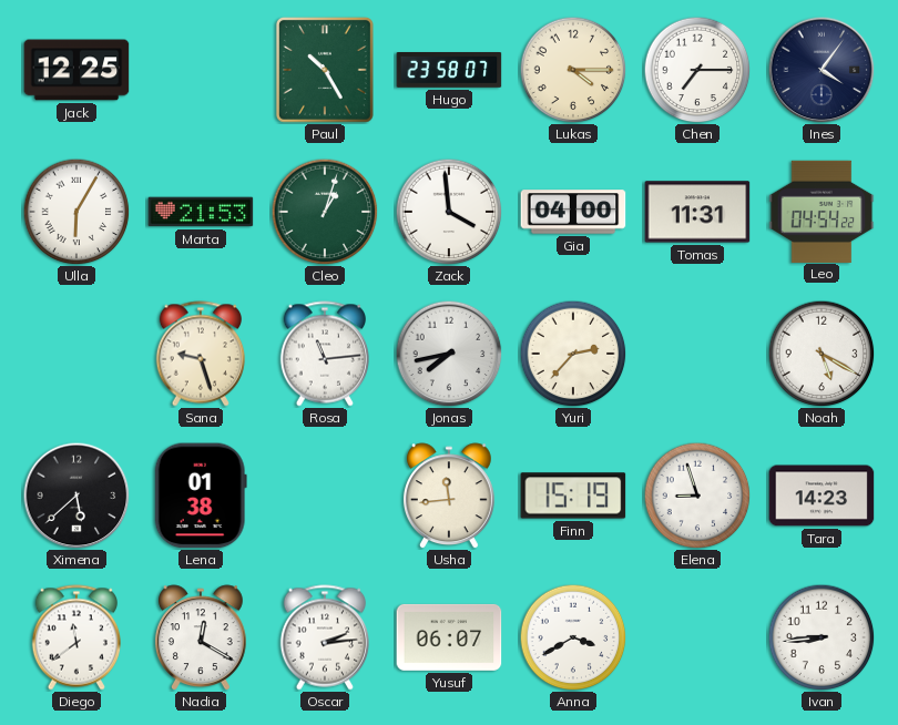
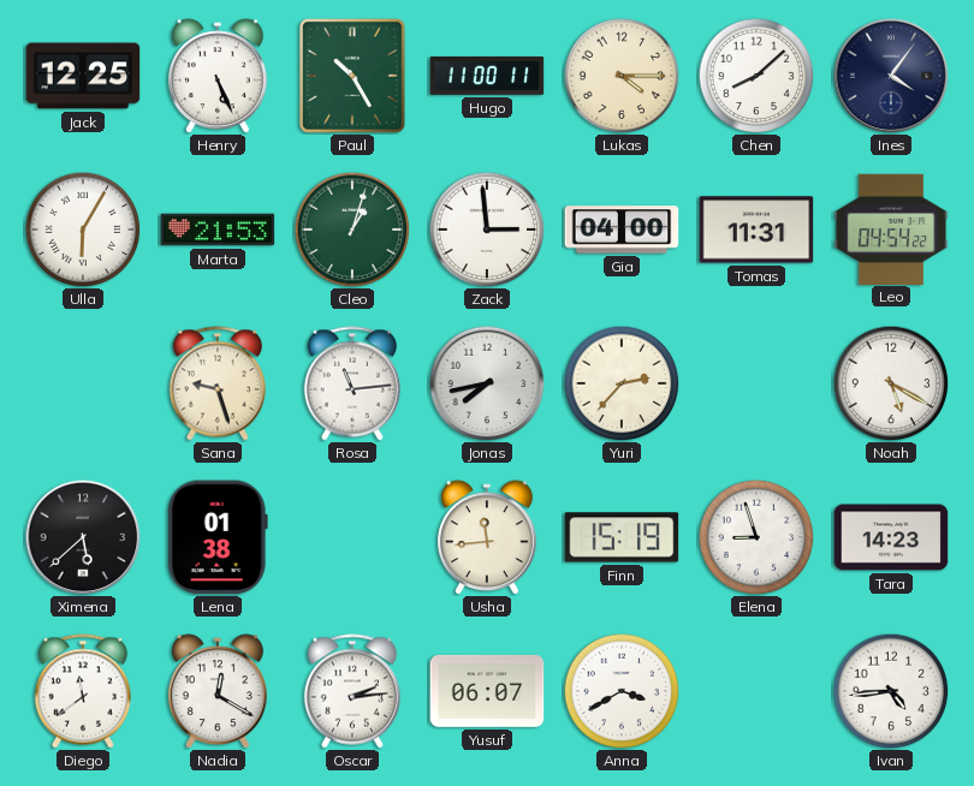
Henry: none -> 5:26 (218, 76)
Hugo: 23:58 -> 11:00 (487, 77)
Chen: 7:15 -> 8:08 (756, 76)
Zack: 3:59 -> 2:59 (487, 230)
Ivan: 8:44 -> 4:44 (891, 691)
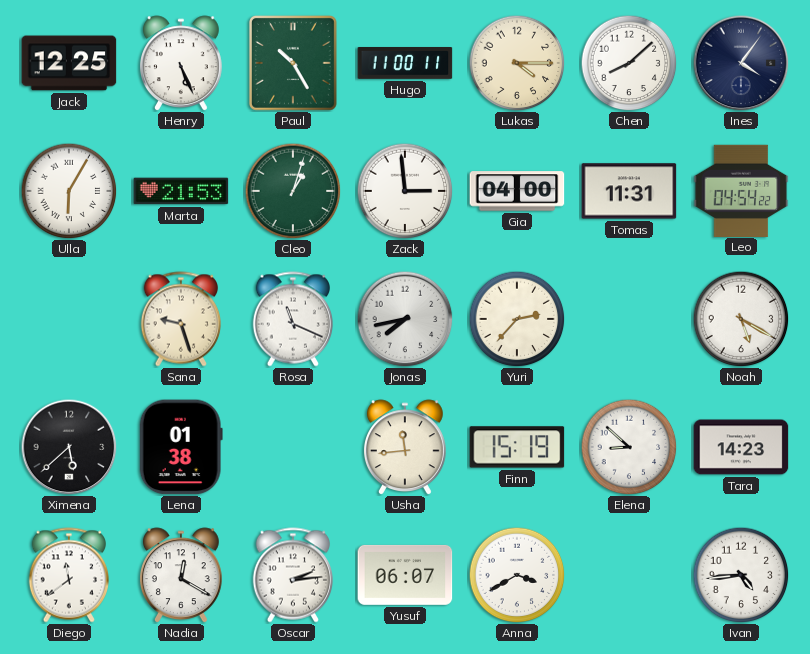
Rosa: 11:14 -> 11:19 (292, 319)
Elena: 8:57 -> 8:52 (629, 447)
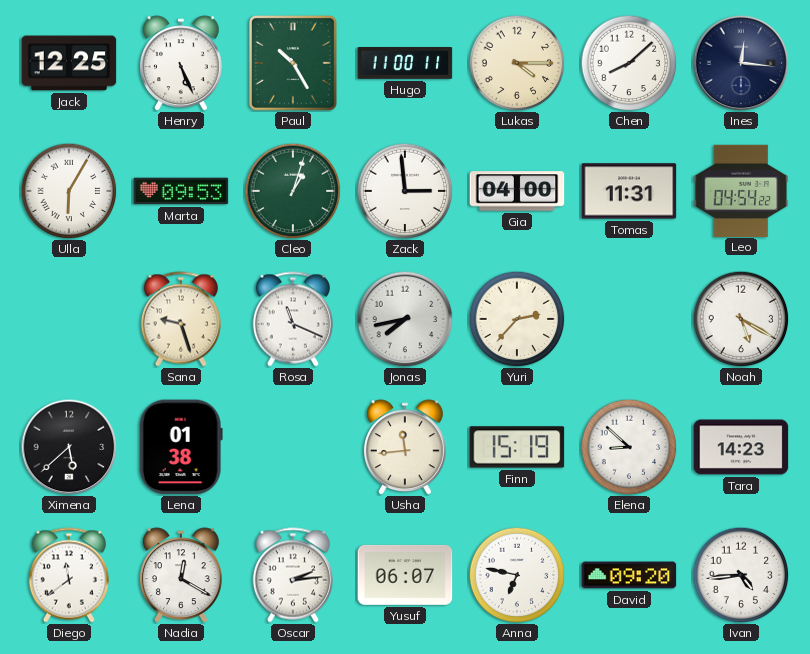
Ines: 4:06 -> 12:16 (741, 63)
Marta: 21:53 -> 09:53 (181, 191)
Anna: 3:40 -> 6:47 (517, 575)
David: none -> 09:20 (629, 575)
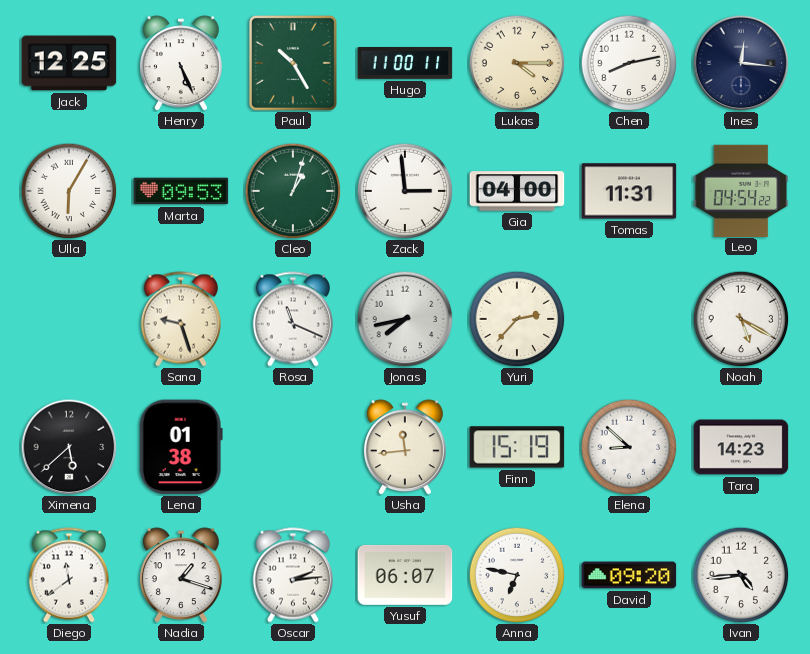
Chen: 8:08 -> 8:13 (629, 63)
Nadia: 12:20 -> 1:18 (181, 575)
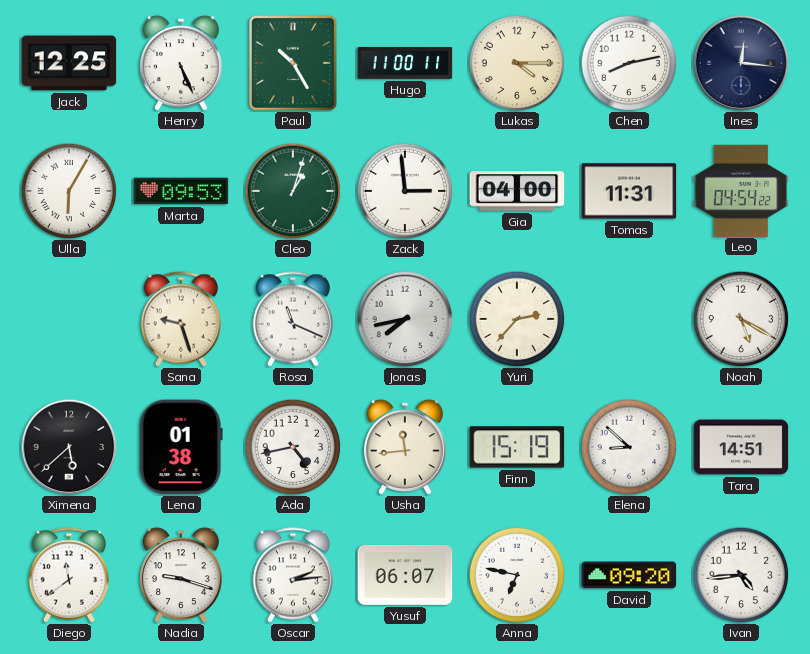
Ada: none -> 4:43 (293, 447)
Tara: 14:23 -> 14:51 (741, 447)
Nadia: 1:18 -> 9:18 (181, 575)
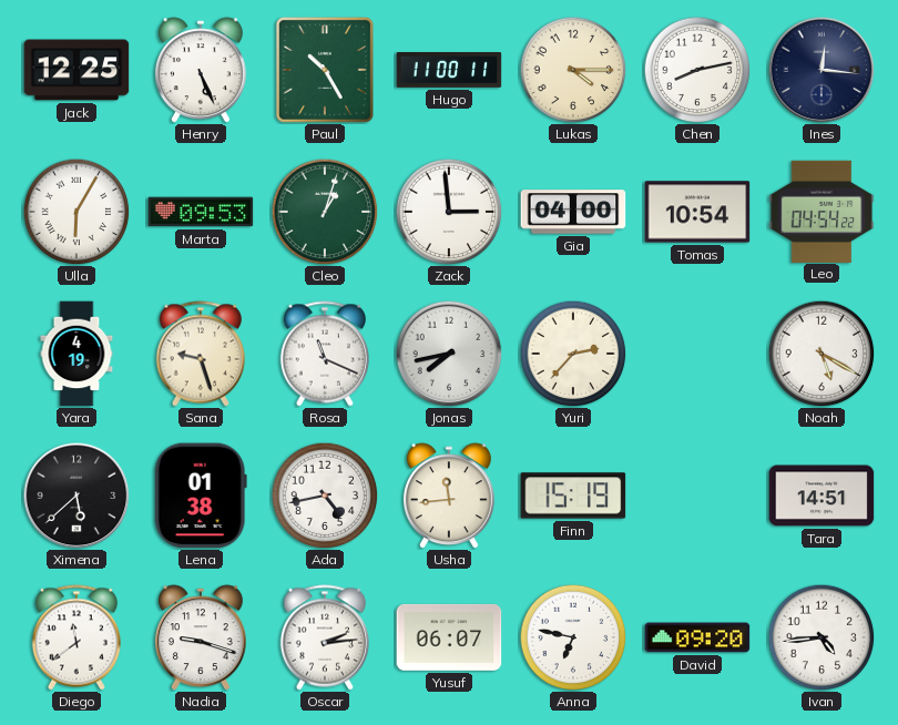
Tomas: 11:31 -> 10:54 (697, 212)
Yara: none -> 4:19 (76, 354)
Elena: 8:52 -> none (629, 447)
